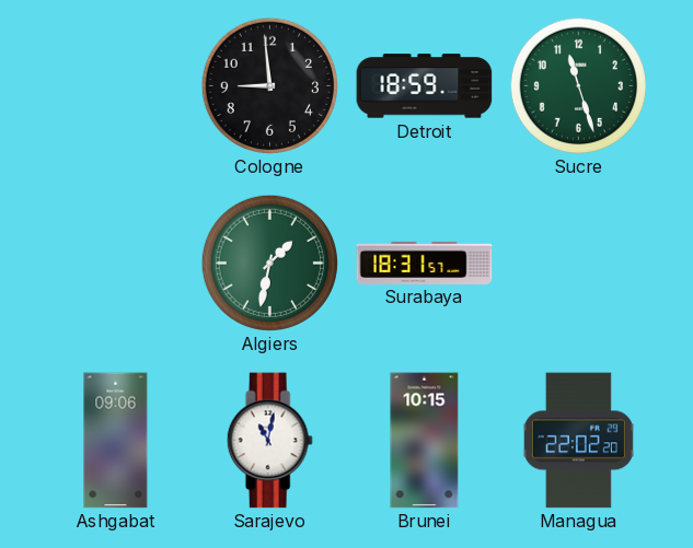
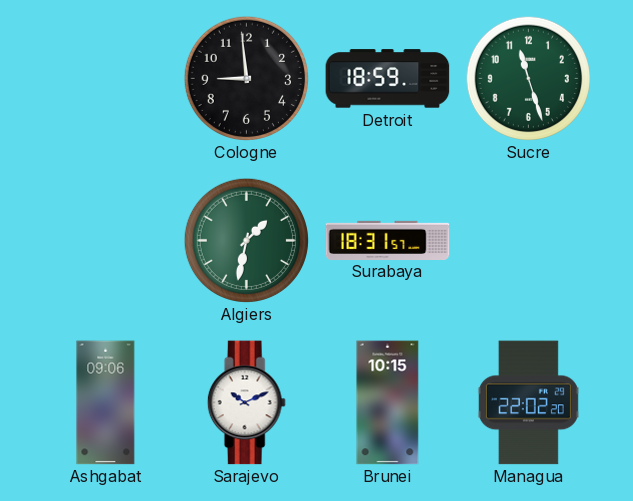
Sarajevo: 11:02 -> 10:11 (246, 403)
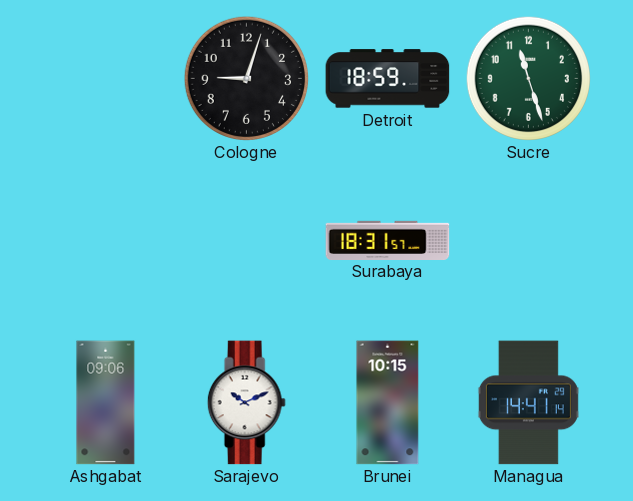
Cologne: 8:59 -> 9:03 (246, 78)
Algiers: 1:32 -> none (246, 240)
Managua: 22:02 -> 14:41 (528, 403)
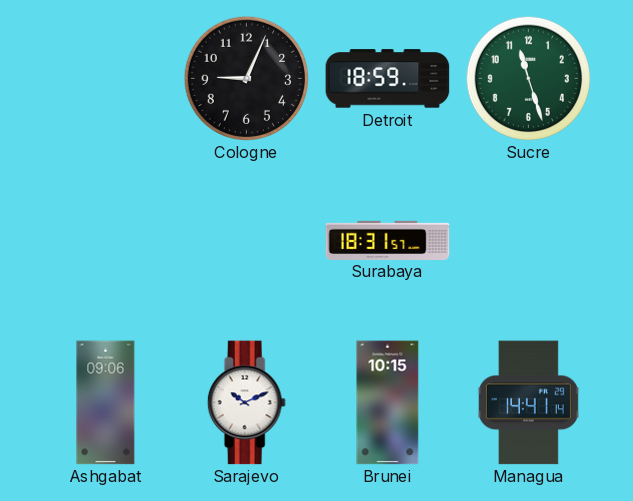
Cologne: 9:03 -> 9:04 (246, 78)
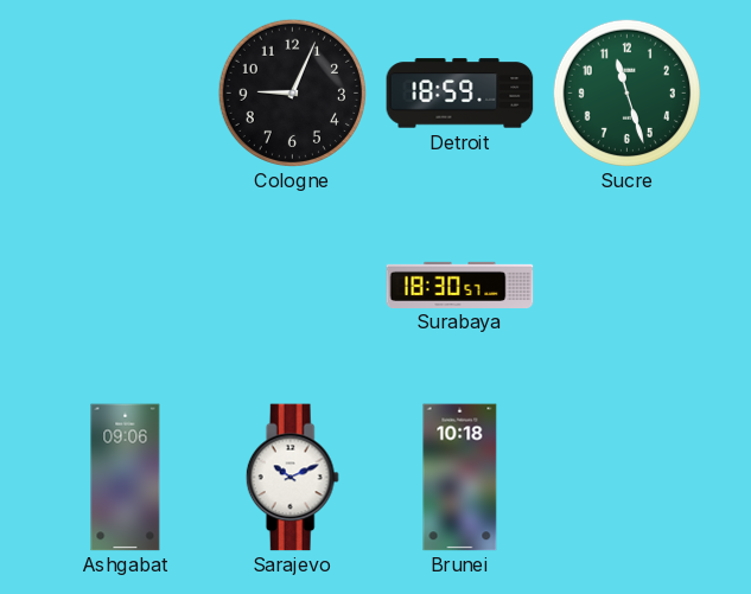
Surabaya: 18:31 -> 18:30 (460, 285)
Brunei: 10:15 -> 10:18 (460, 478)
Managua: 14:41 -> none (528, 403)
